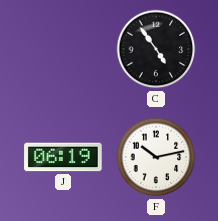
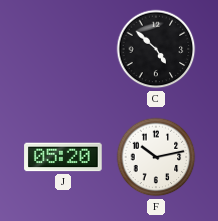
C: 4:54 -> 4:52 (156, 49)
J: 06:19 -> 05:20 (63, 157)
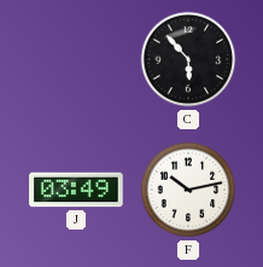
C: 4:52 -> 5:53 (188, 59)
J: 05:20 -> 03:49 (76, 190)
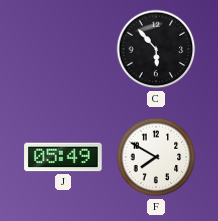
J: 03:49 -> 05:49 (63, 157)
F: 10:13 -> 7:50 (156, 157)
